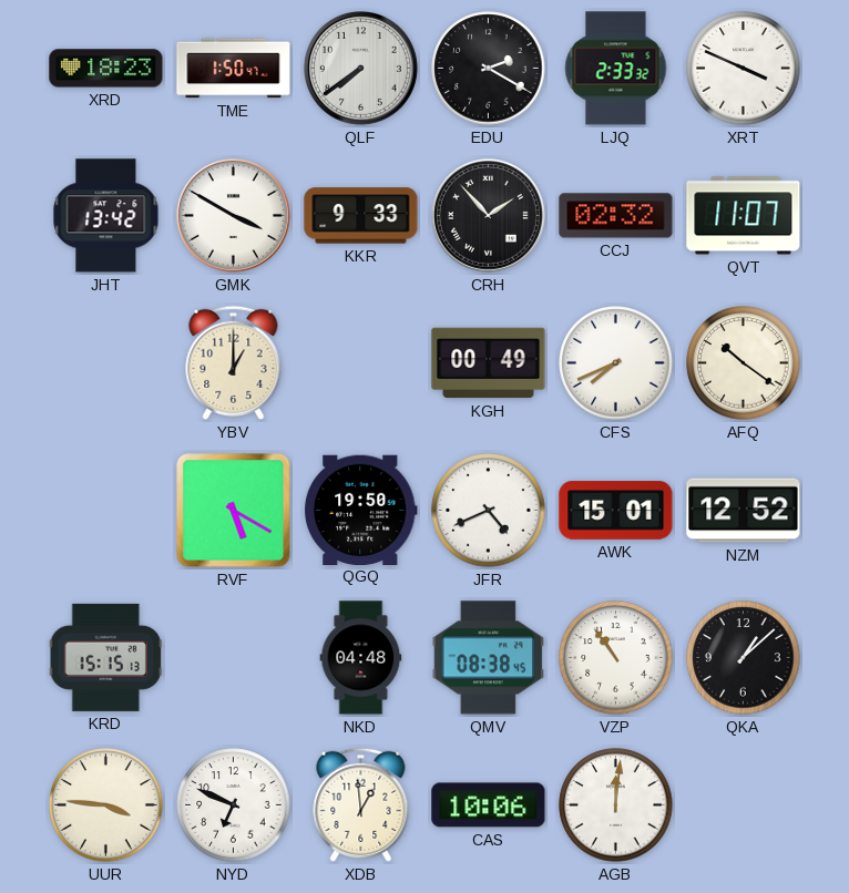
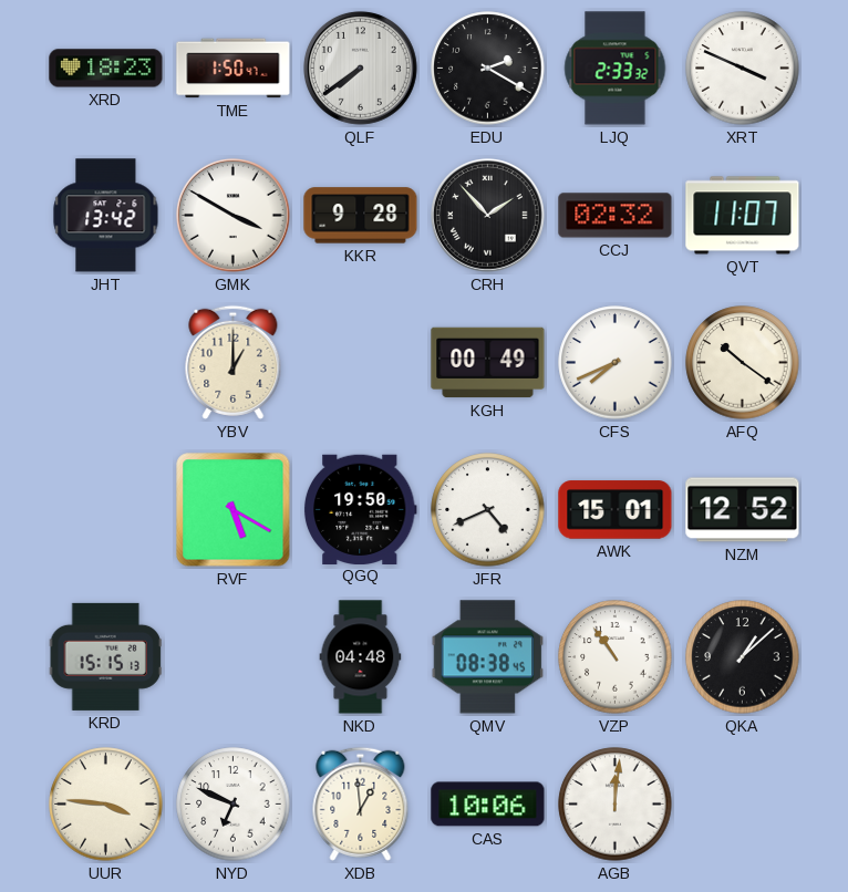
KKR: 9:33 -> 9:28 (361, 216)
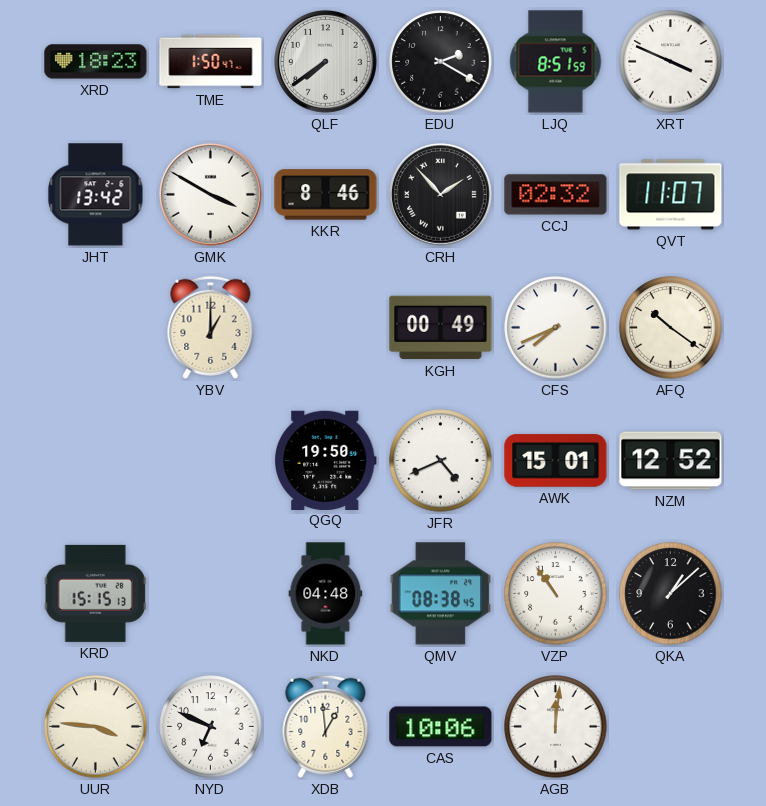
LJQ: 2:33 -> 8:51 (556, 62)
KKR: 9:28 -> 8:46 (326, 195)
RVF: 5:20 -> none (234, 510)
